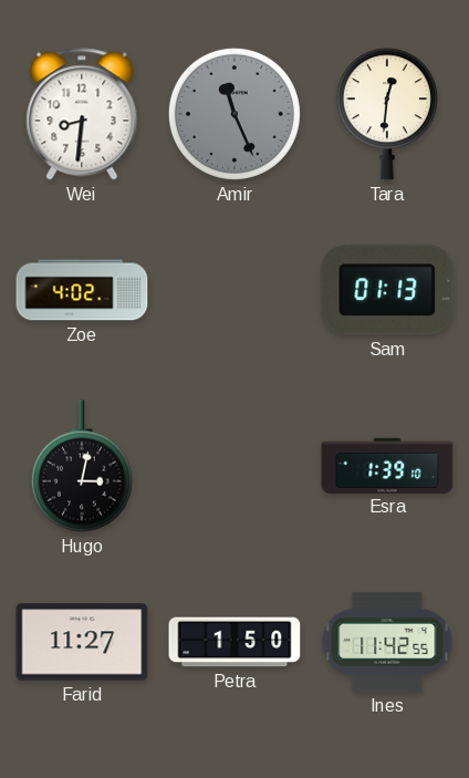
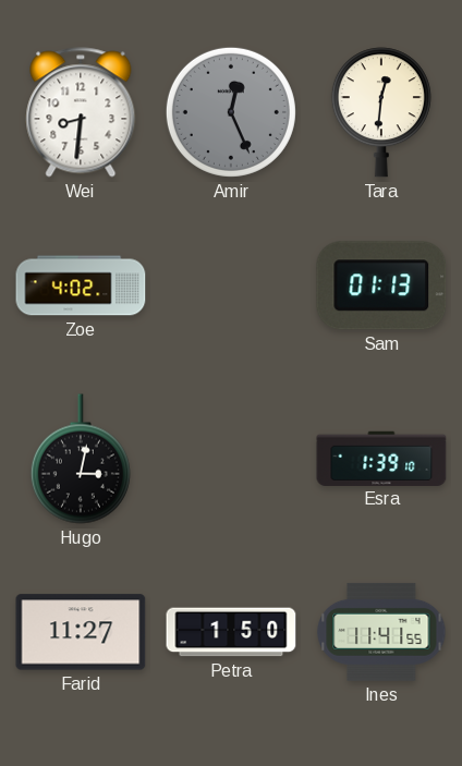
Amir: 11:26 -> 12:26 (231, 112)
Ines: 11:42 -> 11:41 (381, 632)
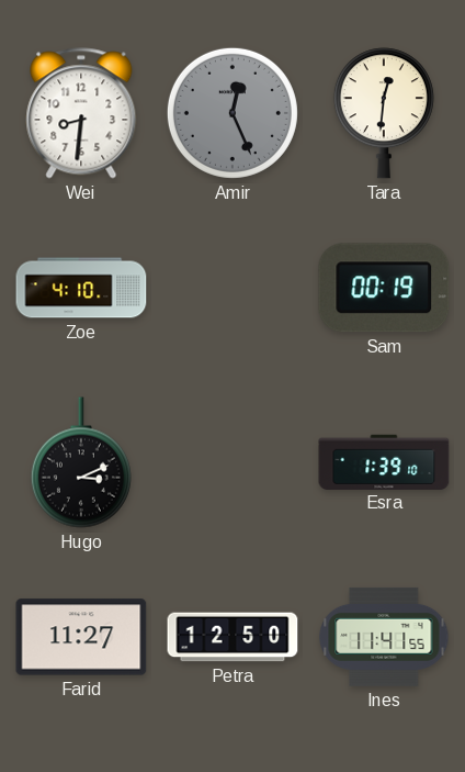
Zoe: 4:02 -> 4:10 (81, 288)
Sam: 01:13 -> 00:19 (384, 288)
Hugo: 3:02 -> 3:11 (81, 462)
Petra: 1:50 -> 12:50 (232, 637)
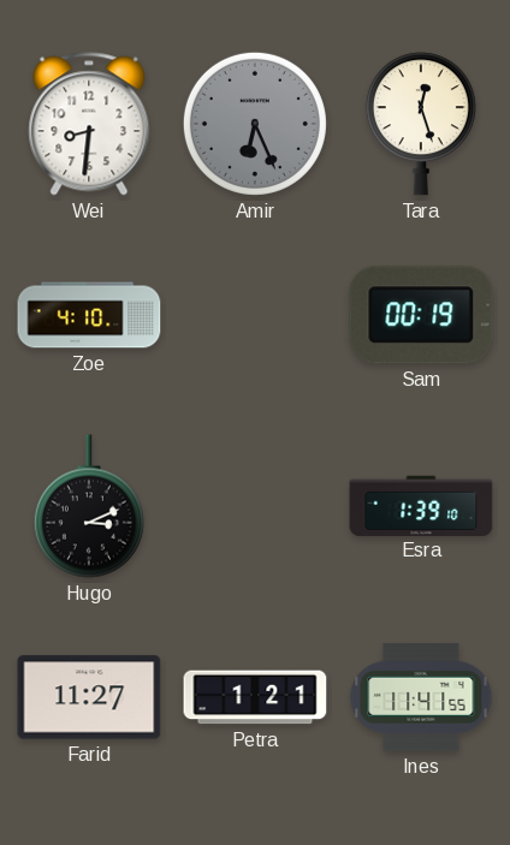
Amir: 12:26 -> 6:26 (255, 124)
Tara: 12:31 -> 12:27 (421, 124)
Petra: 12:50 -> 1:21 (255, 697)
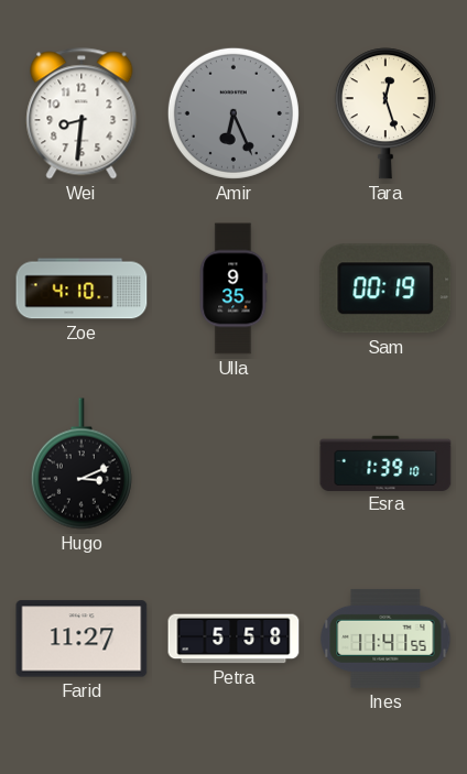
Ulla: none -> 9:35 (233, 288)
Petra: 1:21 -> 5:58 (233, 639)
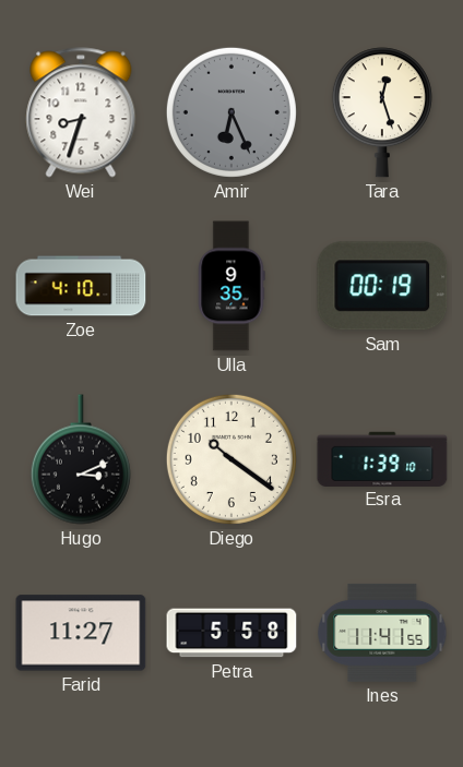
Wei: 8:31 -> 8:33 (81, 112)
Diego: none -> 10:21 (231, 459)
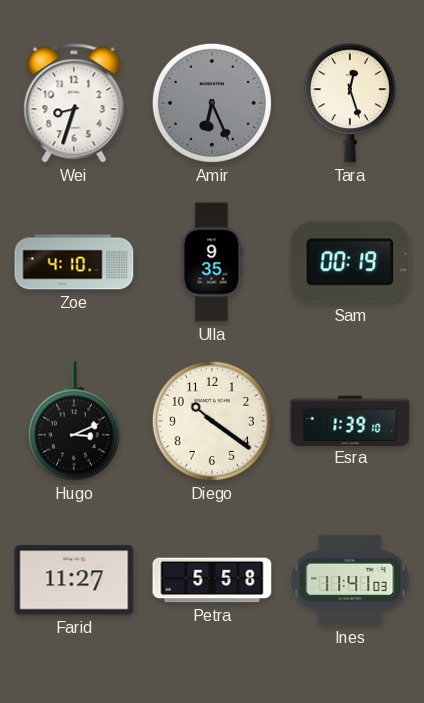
Ines: 11:41:55 -> 11:41:03 (350, 580)
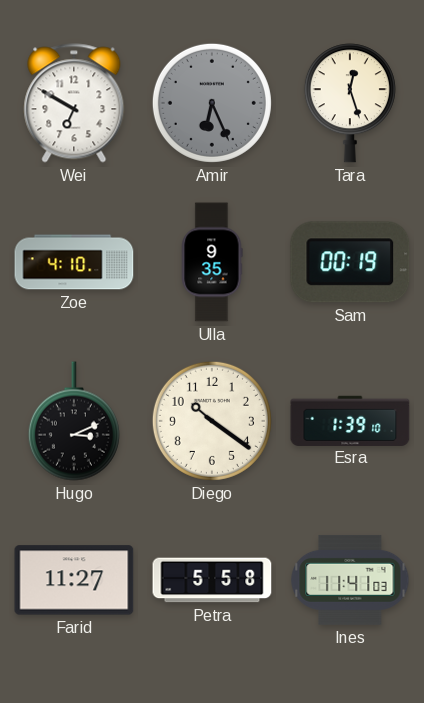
Wei: 8:33 -> 6:50 (74, 103)
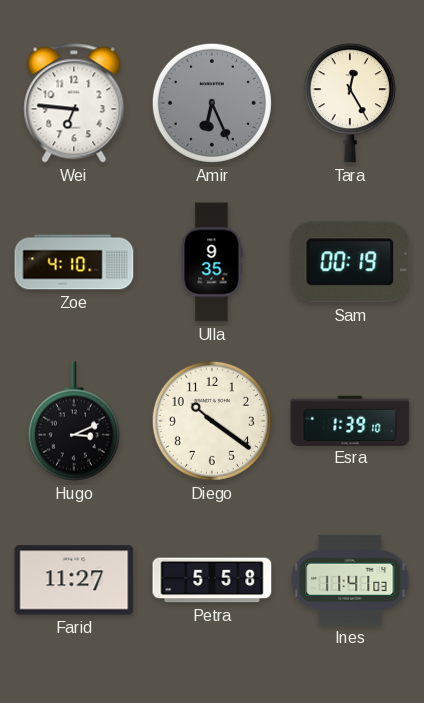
Wei: 6:50 -> 6:46 (74, 103)
Tara: 12:27 -> 12:25 (350, 103)
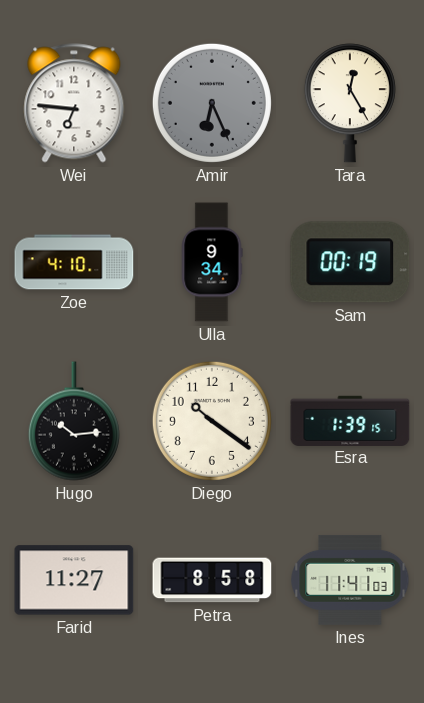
Ulla: 9:35 -> 9:34 (212, 262)
Hugo: 3:11 -> 10:14 (74, 421)
Esra: 1:39:10 -> 1:39:15 (350, 420)
Petra: 5:58 -> 8:58 (212, 580)
